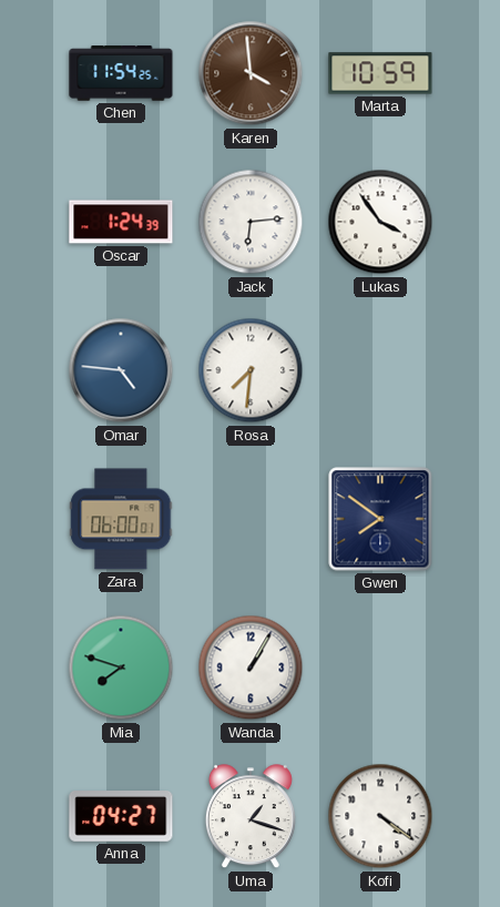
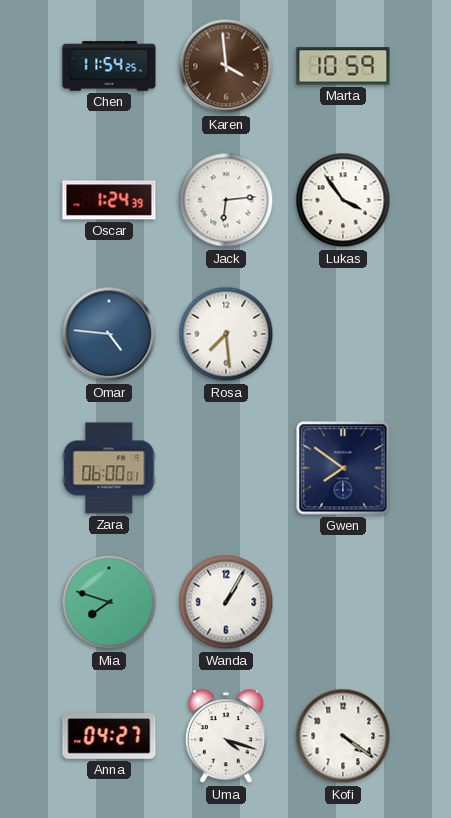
Rosa: 7:31 -> 7:29 (226, 334)
Uma: 1:18 -> 4:18 (226, 737)
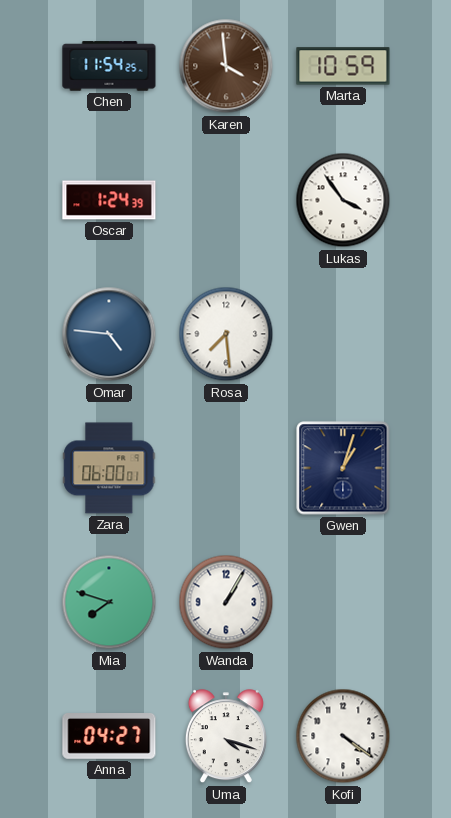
Jack: 6:14 -> none (226, 200)
Gwen: 7:51 -> 1:03 (343, 468)
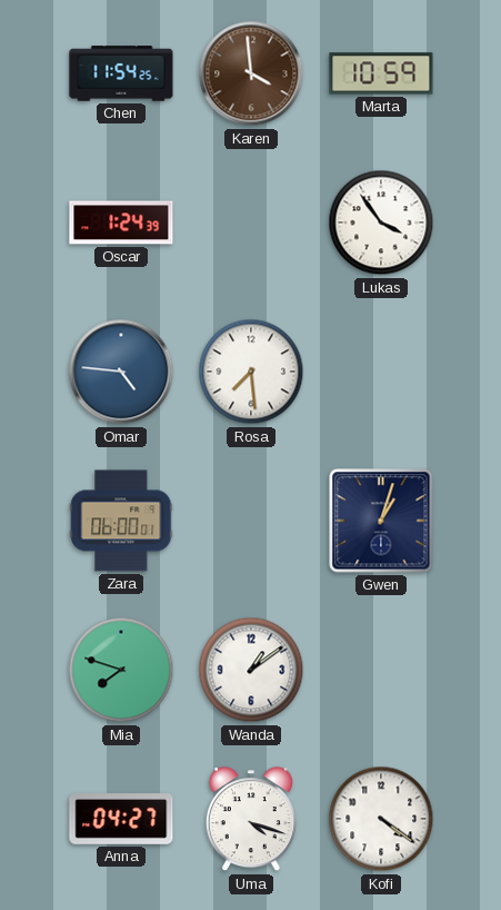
Wanda: 1:05 -> 1:09 (251, 670)
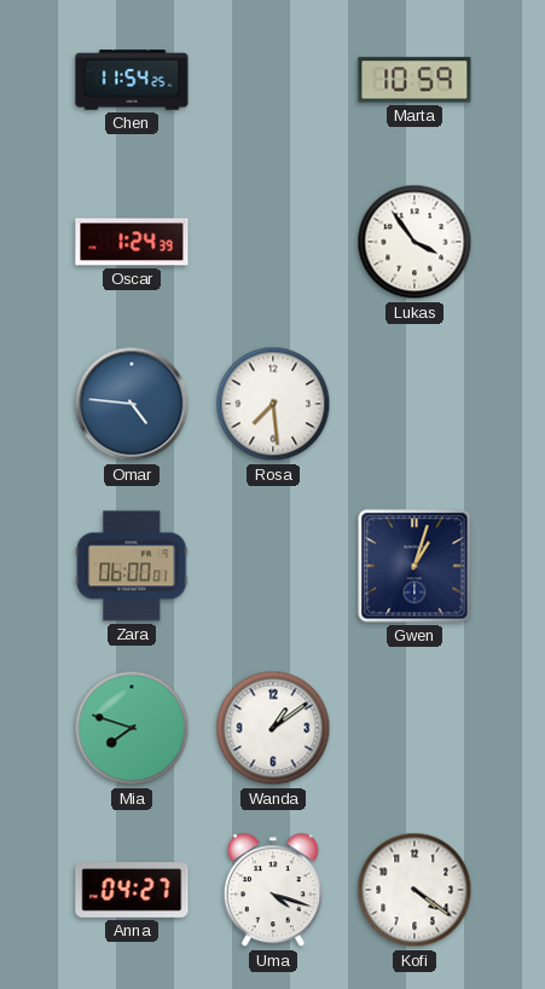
Karen: 3:59 -> none (251, 73)
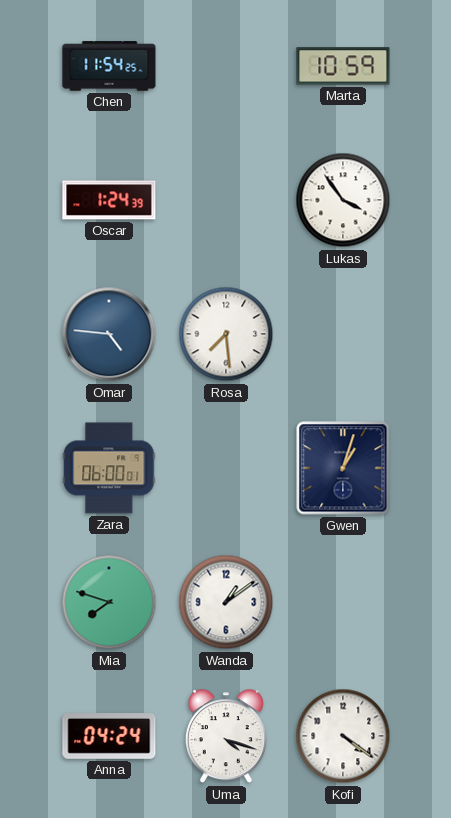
Anna: 04:27 -> 04:24 (109, 737)
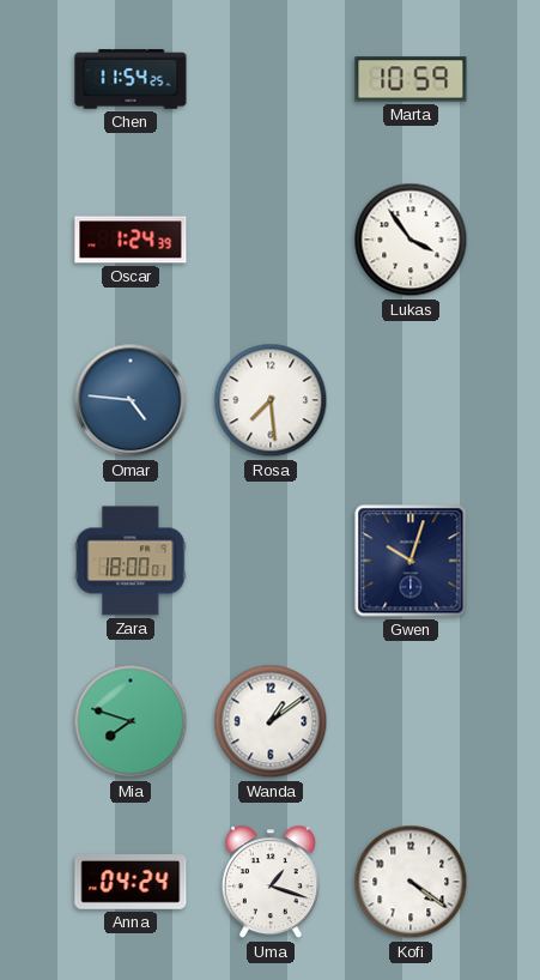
Zara: 06:00 -> 18:00 (131, 561)
Gwen: 1:03 -> 10:03 (411, 561)
Uma: 4:18 -> 1:18 (271, 883)
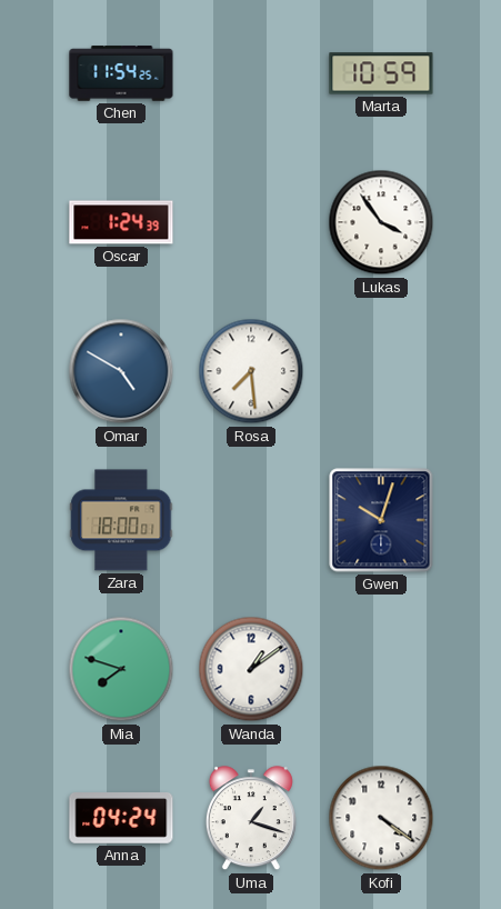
Omar: 4:46 -> 4:50 (121, 371)
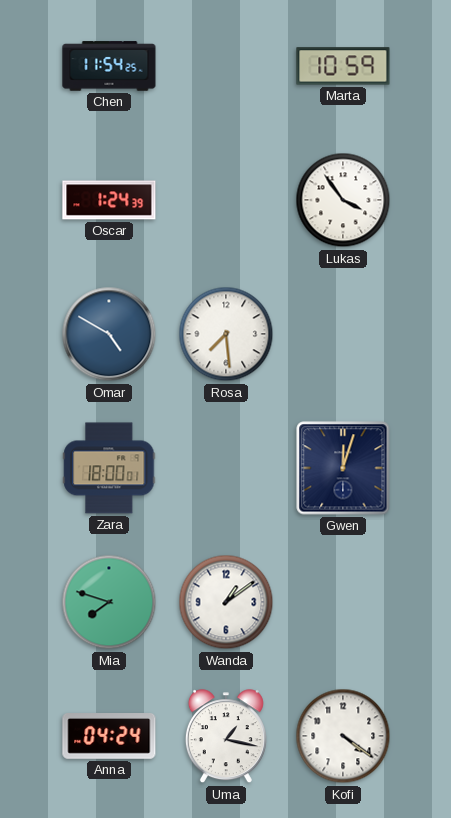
Gwen: 10:03 -> 12:03 (343, 468)
Uma: 1:18 -> 1:17 (226, 737)
